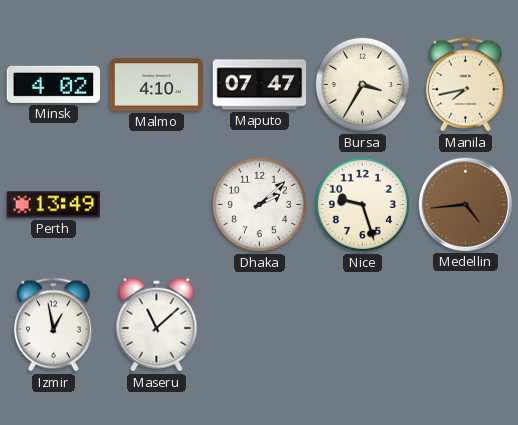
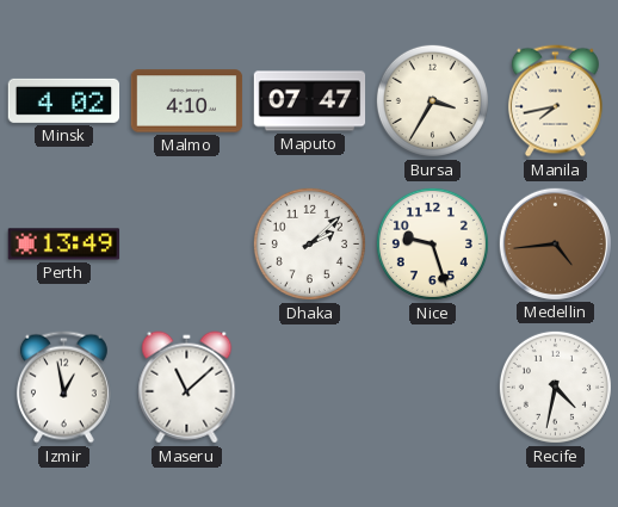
Recife: none -> 4:32 (555, 387)
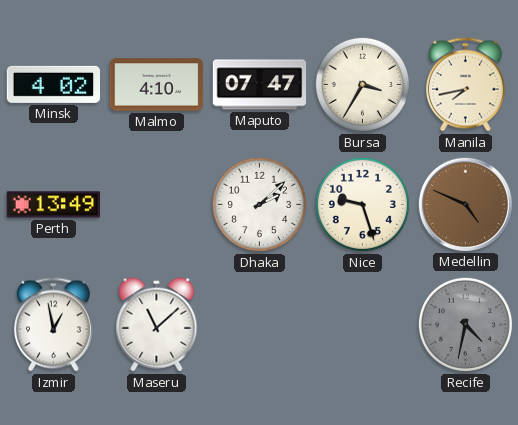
Medellin: 4:44 -> 4:49 (465, 204)
Recife dial: white -> grey (465, 324)
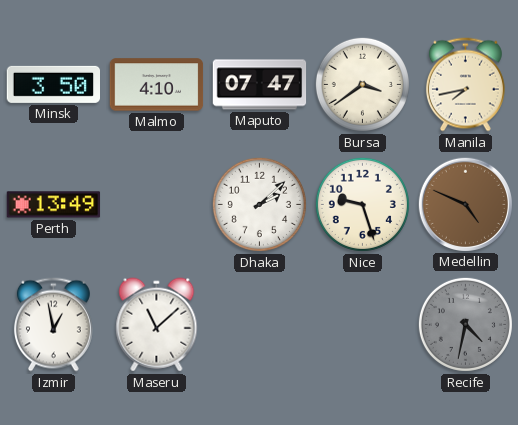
Minsk: 4:02 -> 3:50 (54, 84)
Bursa: 3:35 -> 3:39 (362, 84)
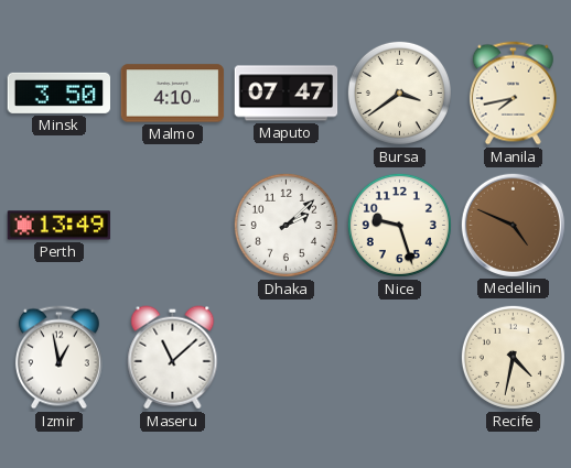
Recife dial: grey -> cream (513, 357)
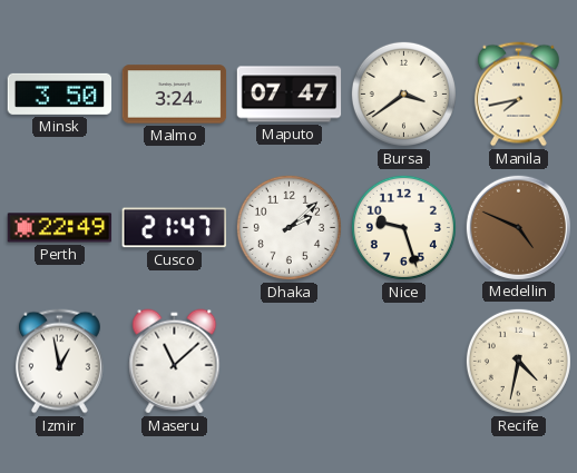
Malmo: 4:10 -> 3:24 (175, 95)
Perth: 13:49 -> 22:49 (60, 228)
Cusco: none -> 21:47 (174, 228)
